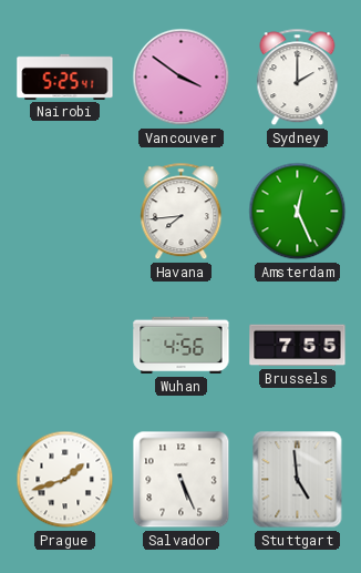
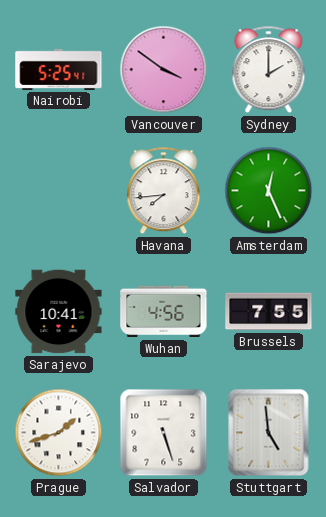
Sarajevo: none -> 10:41 (59, 312)
Salvador: 5:26 -> 5:27 (164, 433)
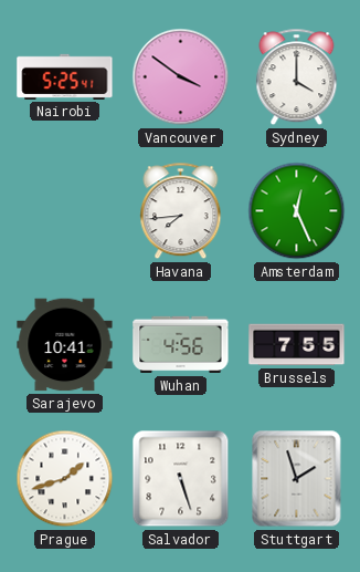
Sydney: 2:00 -> 4:00 (297, 77)
Stuttgart: 4:59 -> 1:57 (297, 479)
